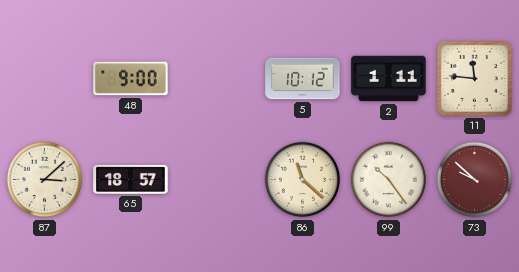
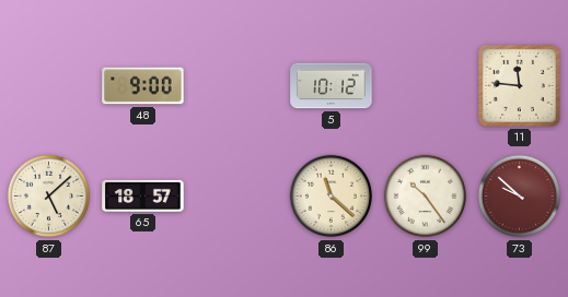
2: 1:11 -> none (389, 79)
87: 3:08 -> 5:08 (49, 197)
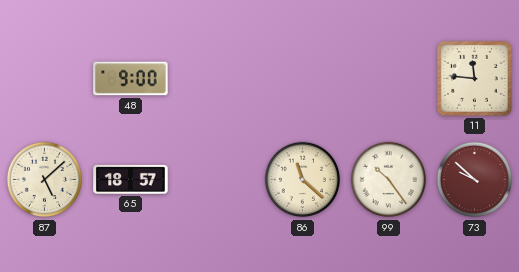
5: 10:12 -> none (332, 86)
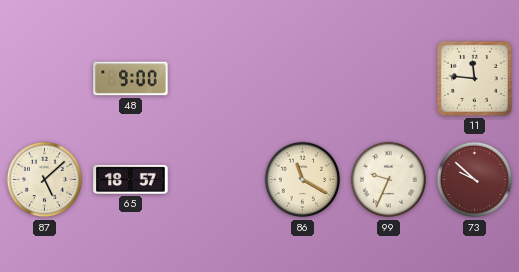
86: 11:22 -> 11:20 (303, 180)
99: 10:24 -> 9:34 (389, 180)
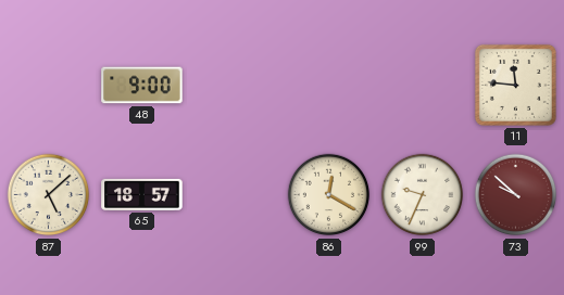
86: 11:20 -> 12:20 (329, 195)
